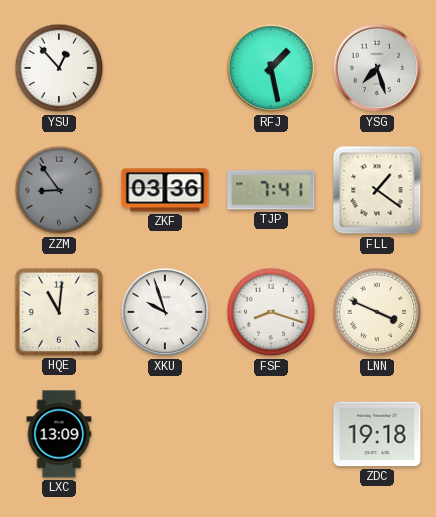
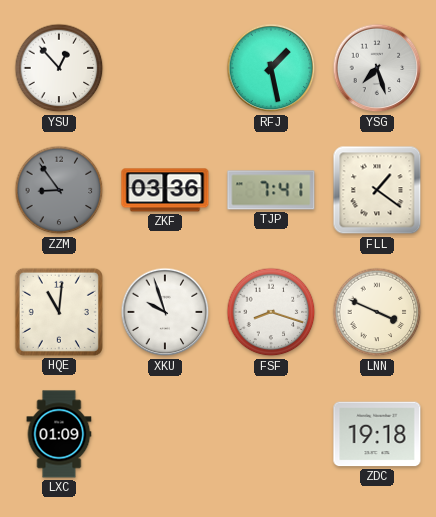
LXC: 13:09 -> 01:09 (59, 434)
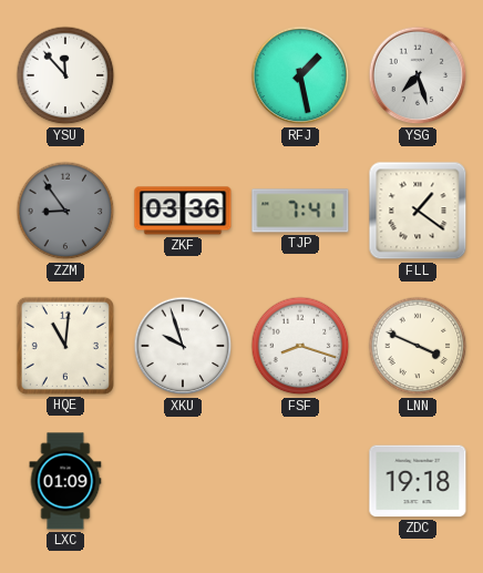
YSU: 12:53 -> 11:53 (65, 75)
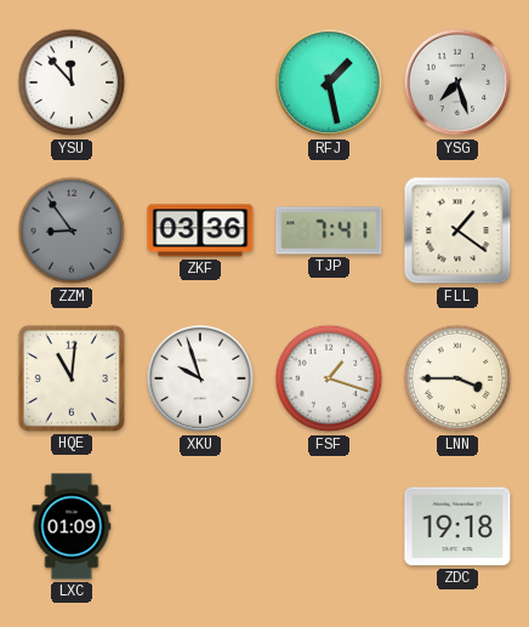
FSF: 8:18 -> 1:18 (329, 378)
LNN: 3:49 -> 3:45 (457, 378)
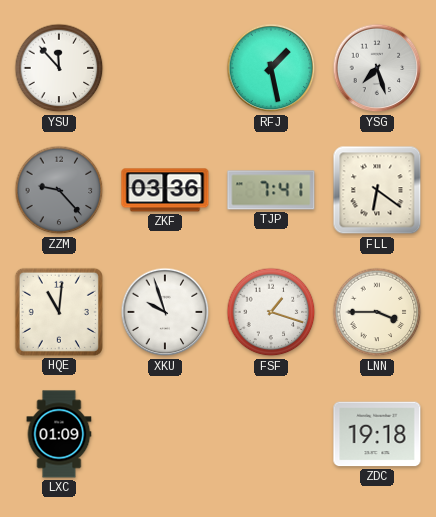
ZZM: 8:54 -> 9:23 (59, 190)
FLL: 1:21 -> 6:21 (377, 190)
